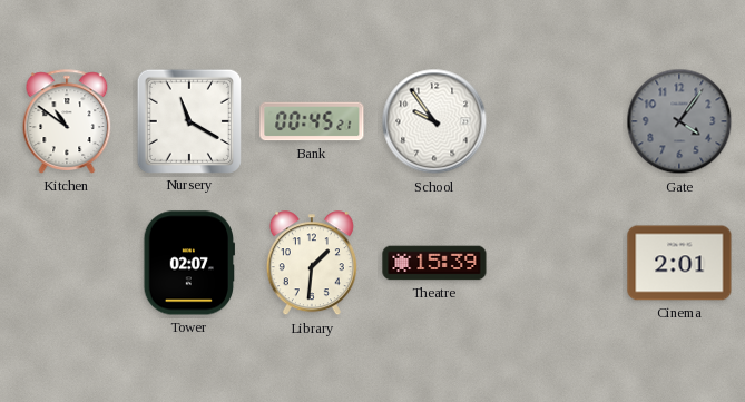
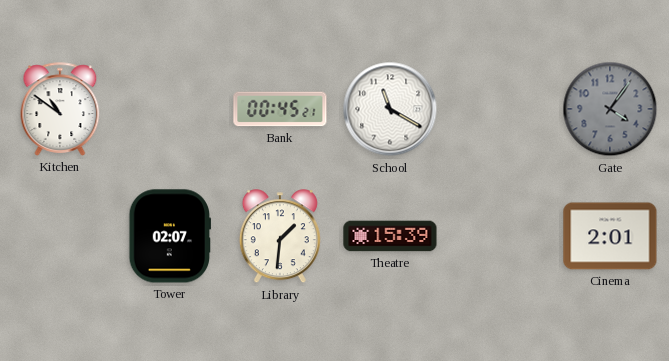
Nursery: 11:20 -> none (188, 120)
School: 9:54 -> 11:20 (390, 109)
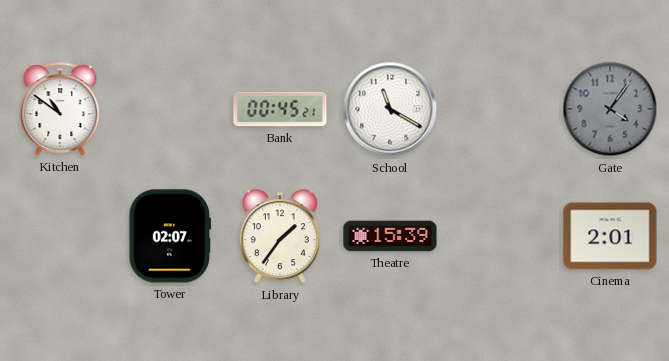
Library: 1:31 -> 1:36 (280, 237)
